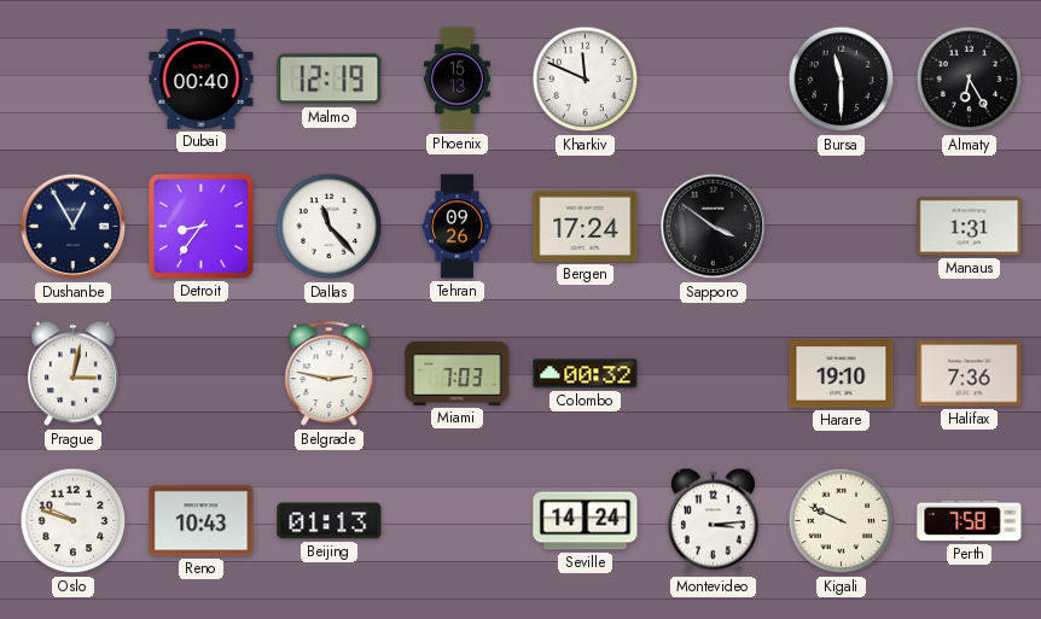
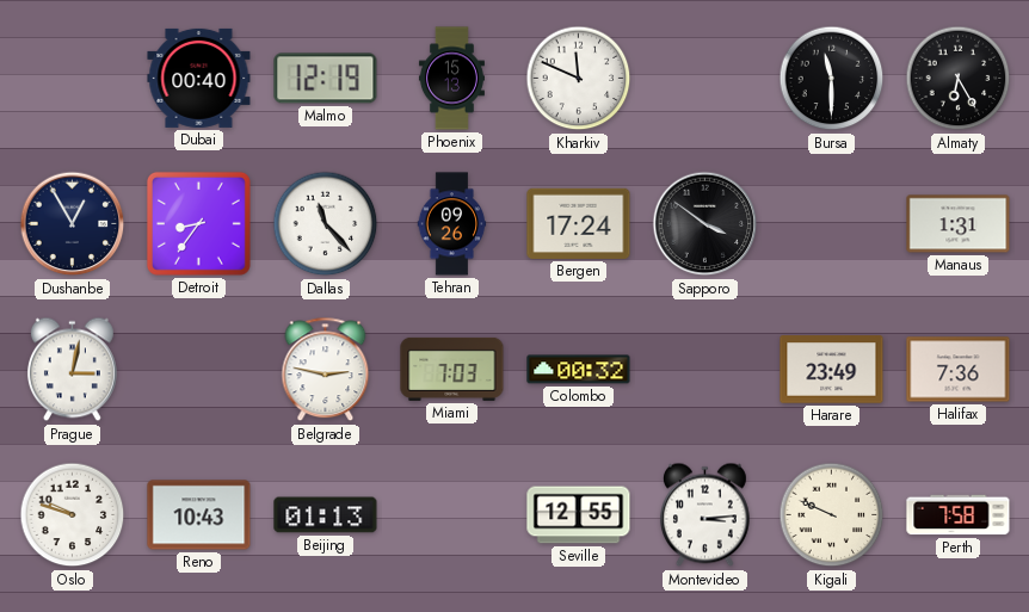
Harare: 19:10 -> 23:49 (832, 370)
Seville: 14:24 -> 12:55 (579, 515)
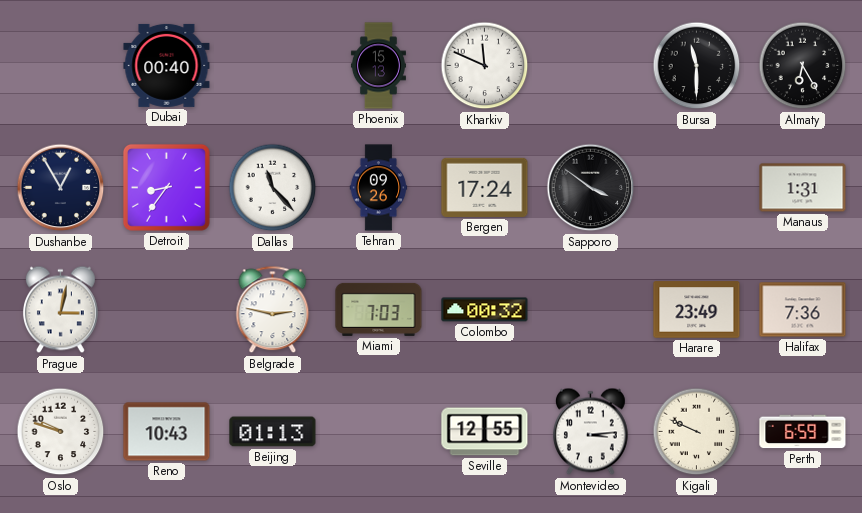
Malmo: 12:19 -> none (326, 79)
Perth: 7:58 -> 6:59 (803, 432)
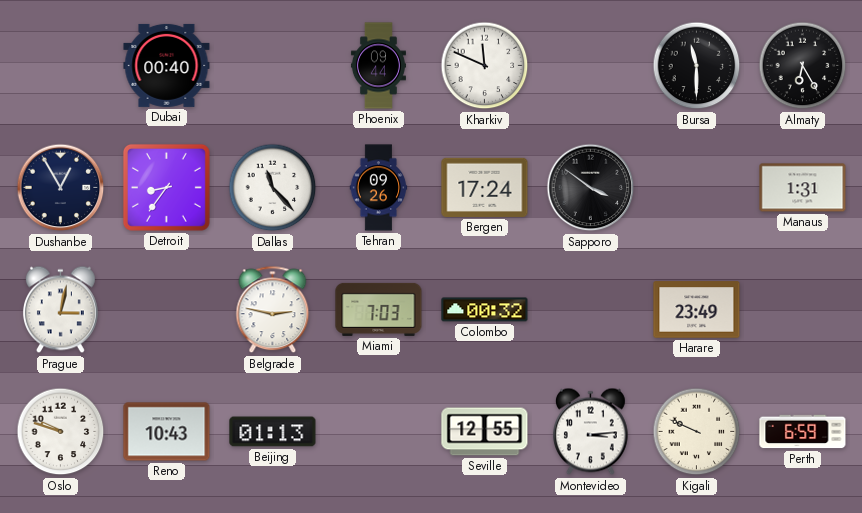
Phoenix: 15:13 -> 09:44 (378, 66)
Halifax: 7:36 -> none (803, 310)
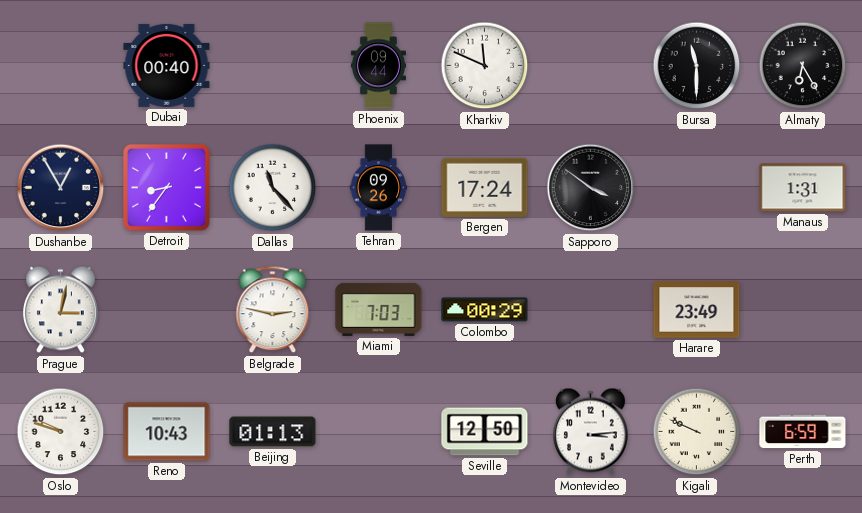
Colombo: 00:32 -> 00:29 (485, 310)
Seville: 12:55 -> 12:50 (485, 432)
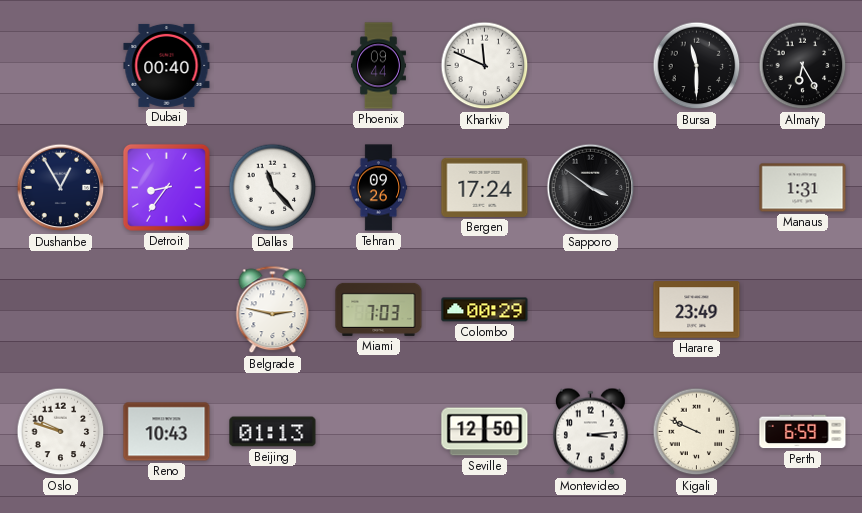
Prague: 3:02 -> none (60, 310)
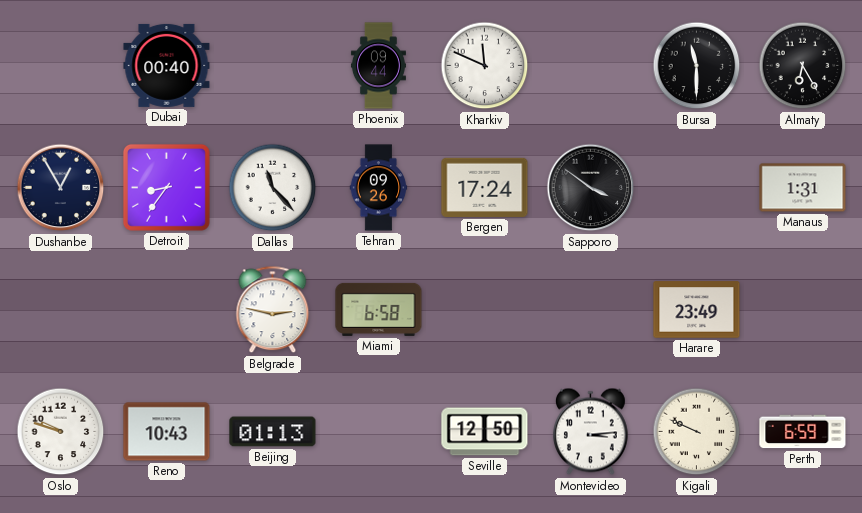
Miami: 7:03 -> 6:58 (379, 309)
Colombo: 00:29 -> none (485, 310)
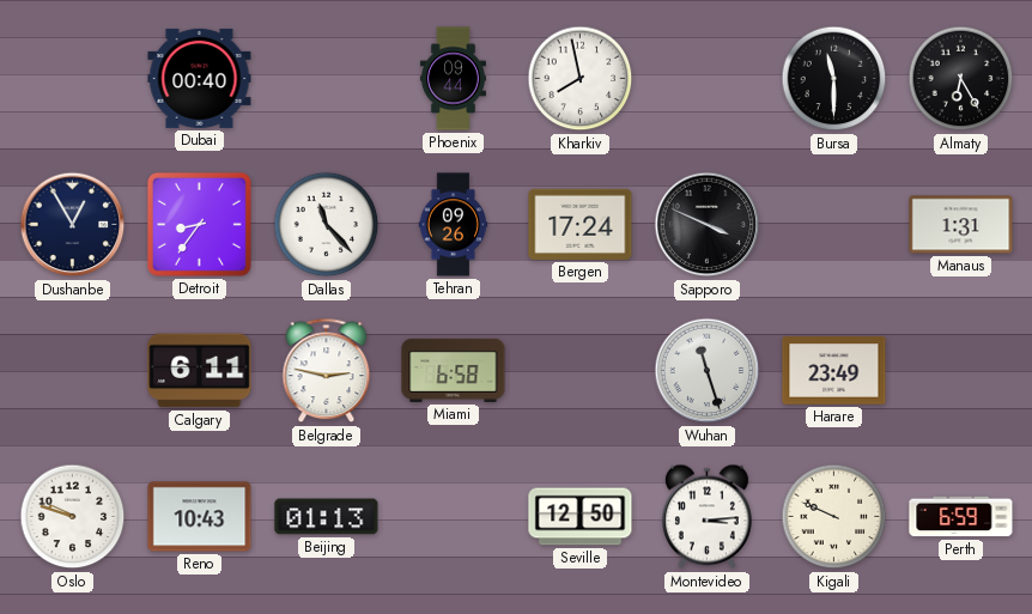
Kharkiv: 11:49 -> 7:58 (581, 79)
Sapporo: 3:51 -> 3:49 (708, 225)
Calgary: none -> 6:11 (200, 371)
Wuhan: none -> 11:27 (708, 371)
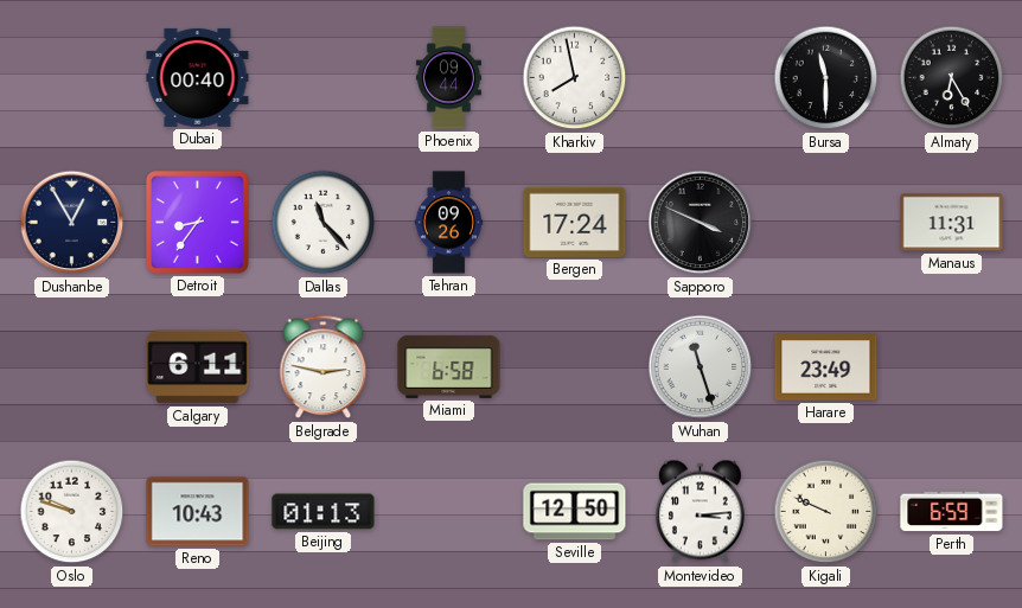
Manaus: 1:31 -> 11:31 (952, 223)
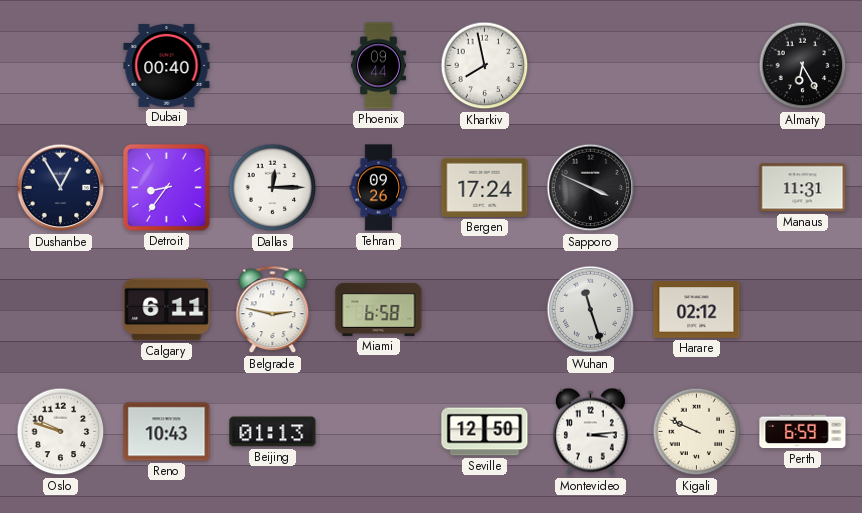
Bursa: 11:30 -> none (826, 78)
Dallas: 11:23 -> 12:15 (273, 188)
Harare: 23:49 -> 02:12 (697, 310)
